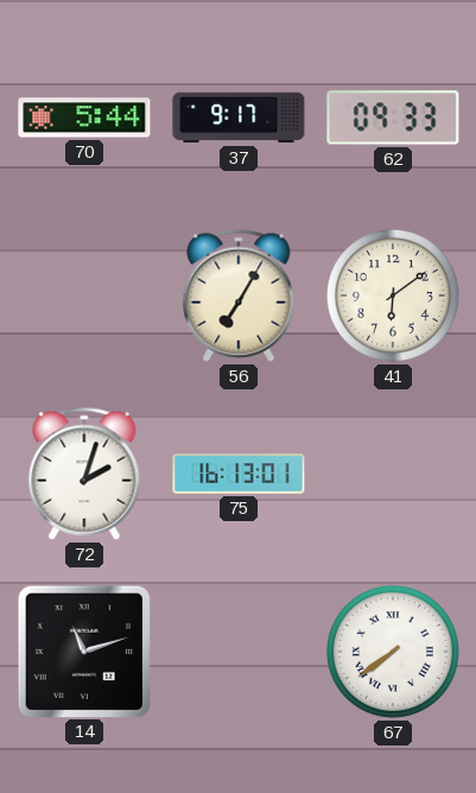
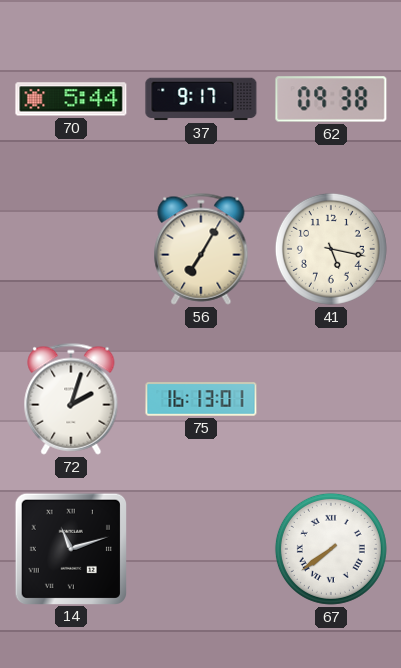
62: 09:33 -> 09:38 (331, 99)
41: 6:09 -> 5:17 (331, 249)
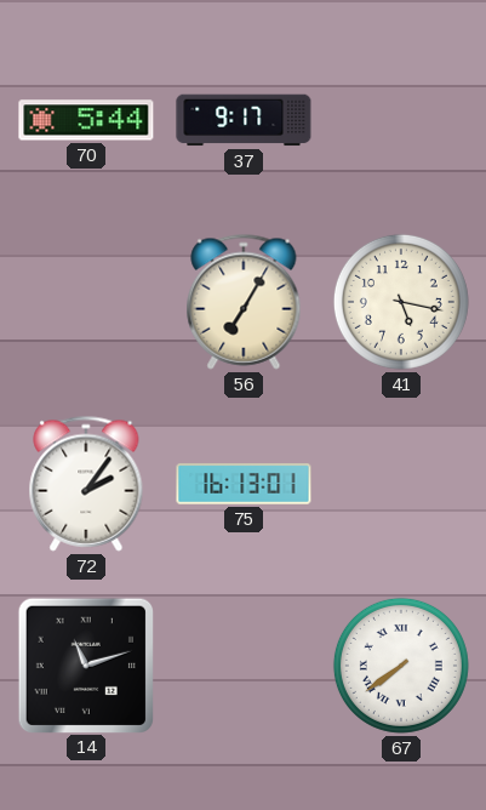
62: 09:38 -> none (331, 99)
72: 2:03 -> 2:06 (86, 484)
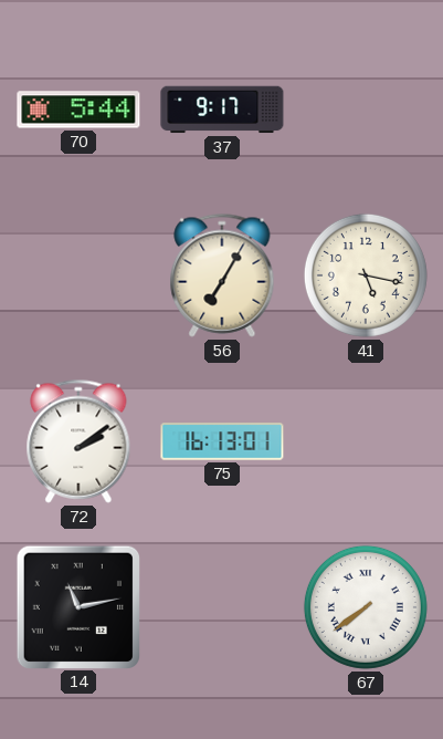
72: 2:06 -> 2:09 (78, 441)
14: 11:12 -> 11:13 (77, 606)
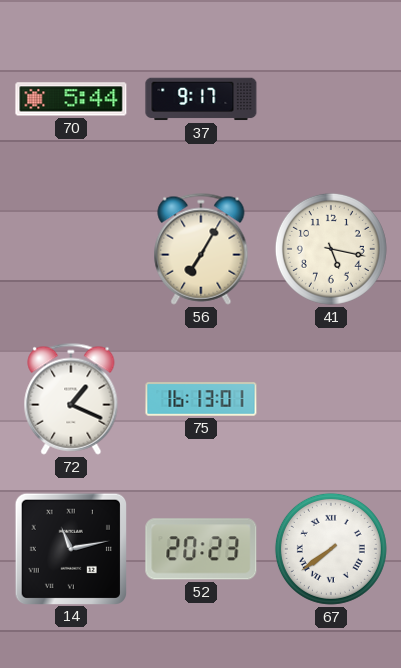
72: 2:09 -> 1:19 (71, 399)
52: none -> 20:23 (201, 549)
